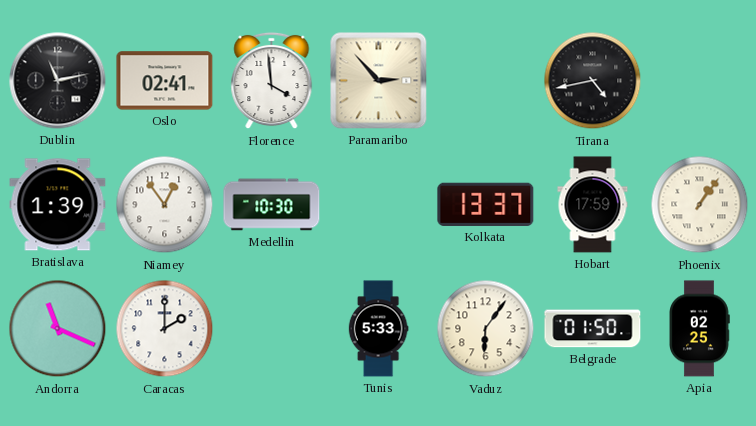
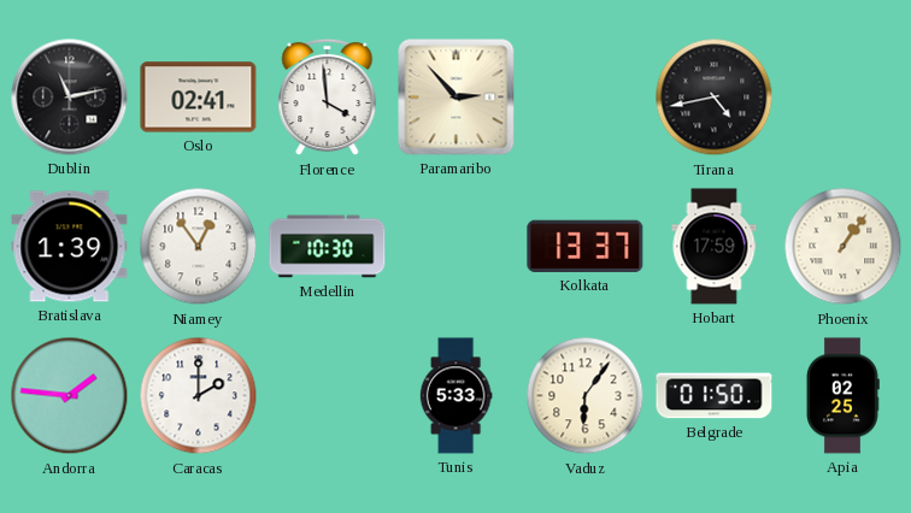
Andorra: 11:19 -> 1:46 (70, 396)
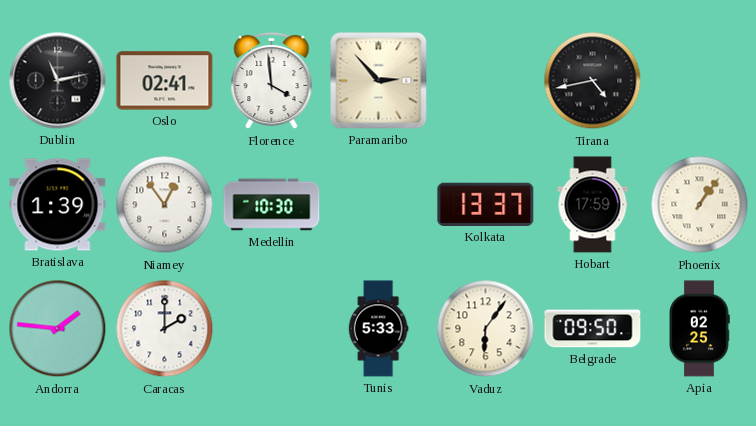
Belgrade: 01:50 -> 09:50 (593, 329)
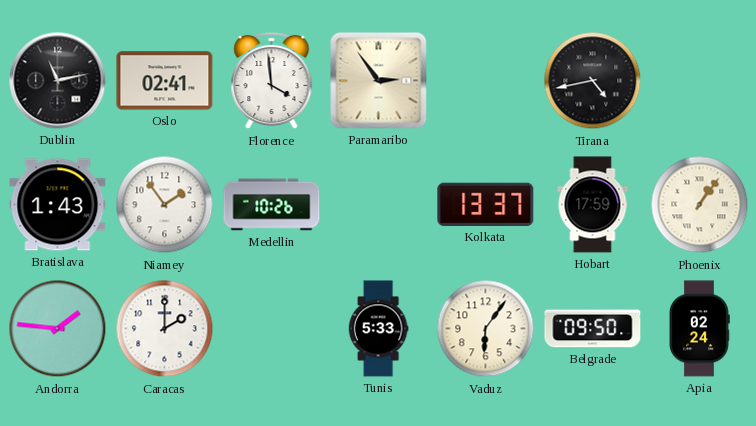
Paramaribo: 2:53 -> 2:54 (379, 81)
Bratislava: 1:39 -> 1:43 (58, 205)
Niamey: 12:54 -> 1:54 (165, 205)
Medellin: 10:30 -> 10:26 (272, 205)
Apia: 02:25 -> 02:24 (700, 329)
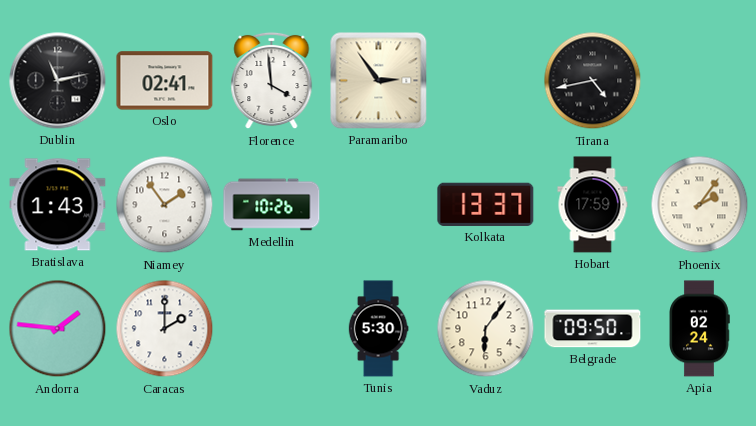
Phoenix: 1:06 -> 2:06 (700, 205)
Tunis: 5:33 -> 5:30 (378, 329)
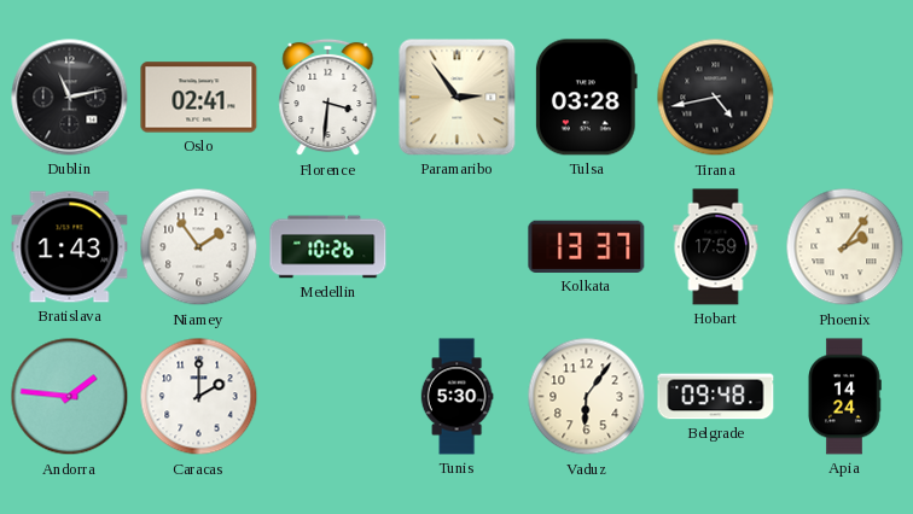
Florence: 3:59 -> 3:31 (328, 98)
Tulsa: none -> 03:28 (586, 98)
Belgrade: 09:50 -> 09:48 (716, 397)
Apia: 02:24 -> 14:24 (845, 397)
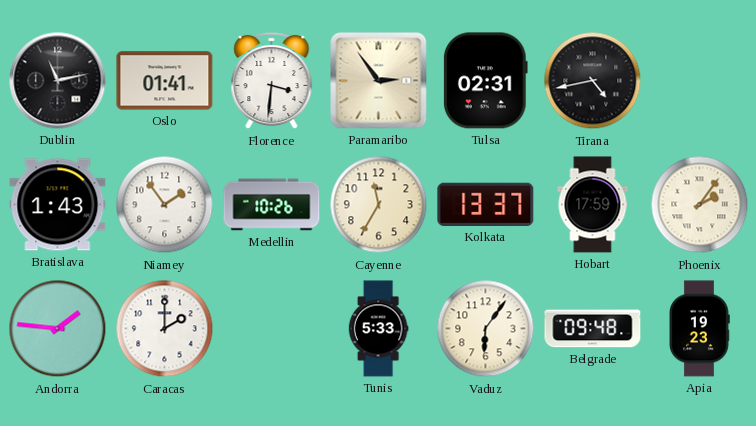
Oslo: 02:41 -> 01:41 (165, 81)
Tulsa: 03:28 -> 02:31 (485, 81)
Cayenne: none -> 11:35 (379, 205)
Tunis: 5:30 -> 5:33 (378, 329)
Apia: 14:24 -> 19:23 (700, 329)
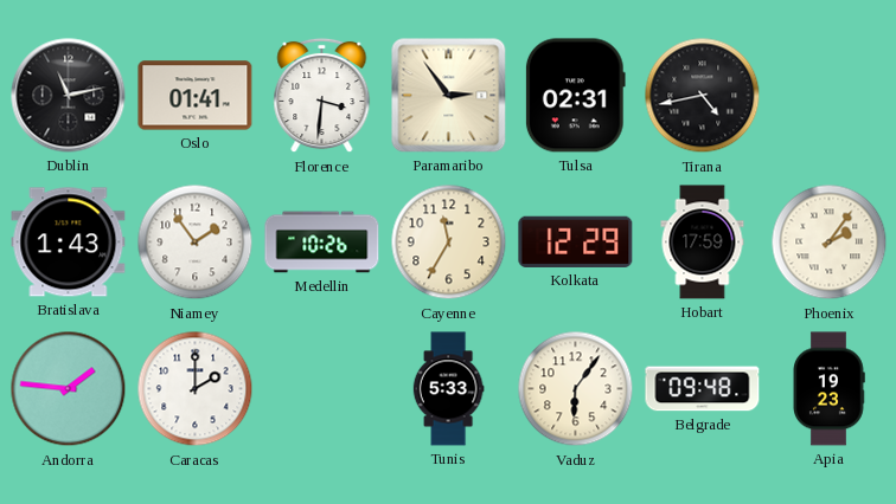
Kolkata: 13:37 -> 12:29 (576, 241)
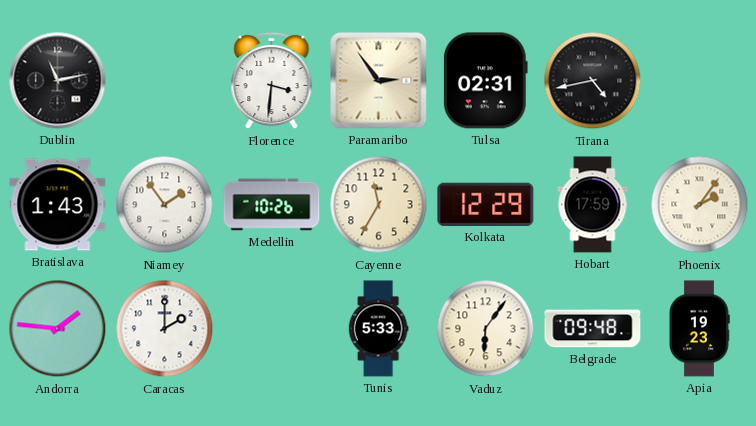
Oslo: 01:41 -> none (196, 96)
